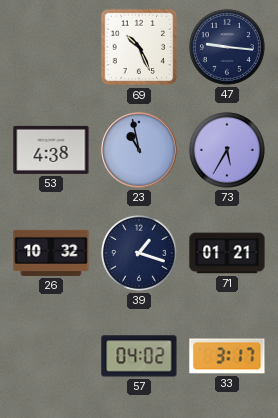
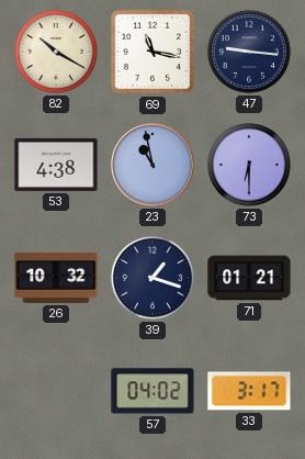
82: none -> 10:20 (56, 52)
69: 10:26 -> 11:17 (152, 52)
73: 5:35 -> 6:30 (249, 165)
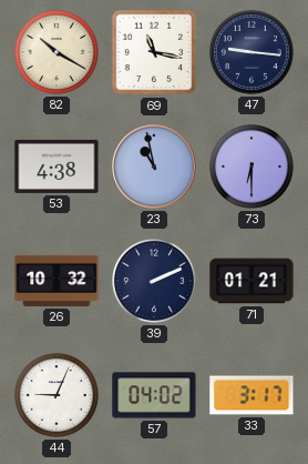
39: 1:18 -> 2:11 (154, 281)
44: none -> 9:04 (57, 395)
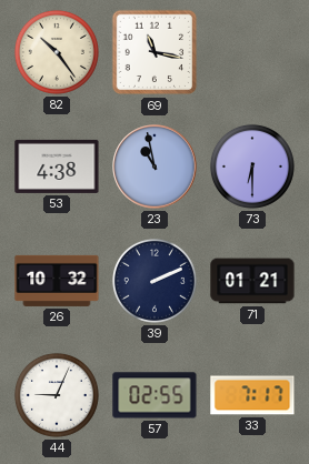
82: 10:20 -> 10:24 (57, 52)
47: 9:16 -> none (251, 52)
57: 04:02 -> 02:55 (154, 395)
33: 3:17 -> 7:17 (252, 395)
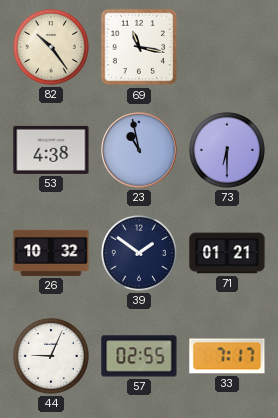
39: 2:11 -> 1:51 (139, 253)
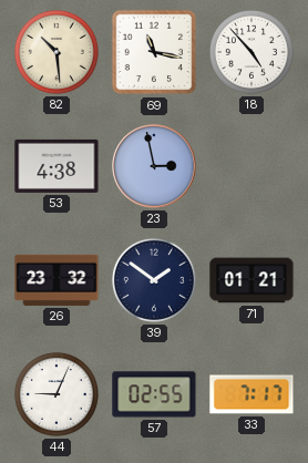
82: 10:24 -> 10:29 (57, 52)
18: none -> 4:53 (251, 52)
23: 10:58 -> 2:58 (154, 166)
73: 6:30 -> none (227, 150)
26: 10:32 -> 23:32 (57, 280)
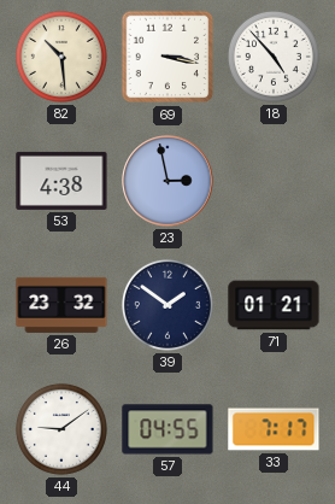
69: 11:17 -> 3:17 (167, 57)
44: 9:04 -> 9:09 (61, 429)
57: 02:55 -> 04:55 (167, 429)
